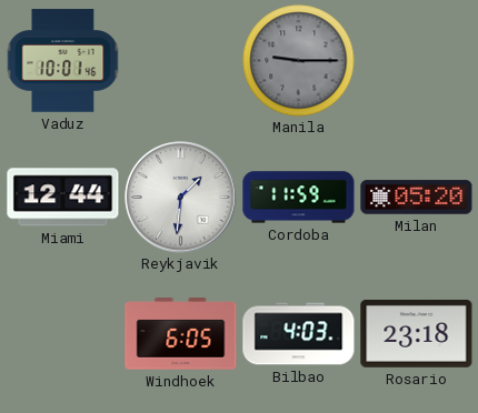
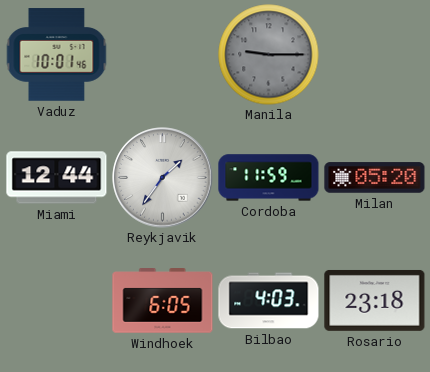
Reykjavik: 1:31 -> 1:36 (163, 178)
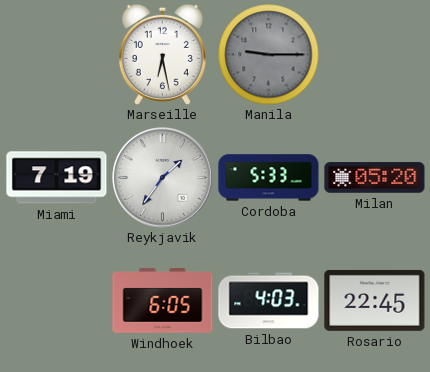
Vaduz: 10:01 -> none (56, 55)
Marseille: none -> 6:28 (162, 54)
Miami: 12:44 -> 7:19 (57, 178)
Cordoba: 11:59 -> 5:33 (269, 178)
Rosario: 23:18 -> 22:45 (375, 300)
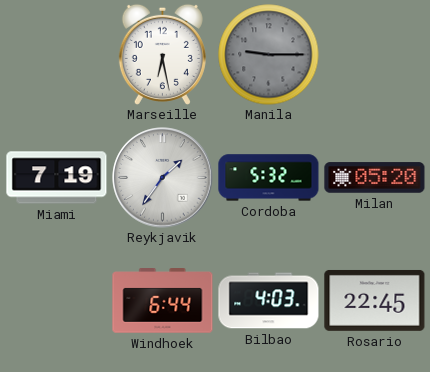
Cordoba: 5:33 -> 5:32 (269, 178)
Windhoek: 6:05 -> 6:44 (163, 301)
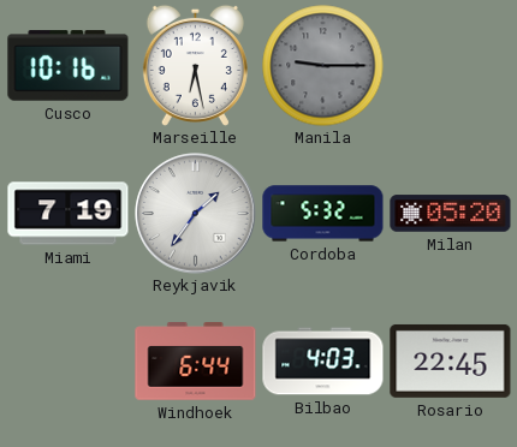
Cusco: none -> 10:16 (69, 66)
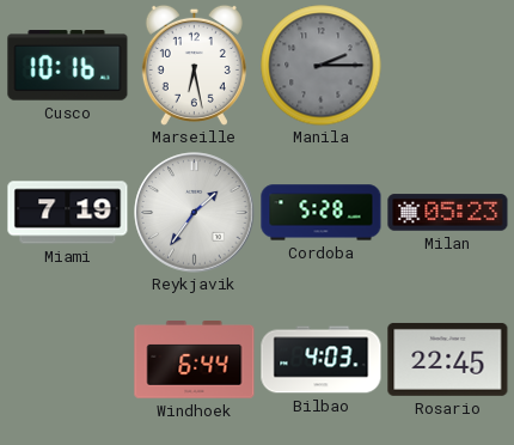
Manila: 9:15 -> 2:15 (322, 66)
Cordoba: 5:32 -> 5:28 (322, 213)
Milan: 05:20 -> 05:23 (448, 213)
